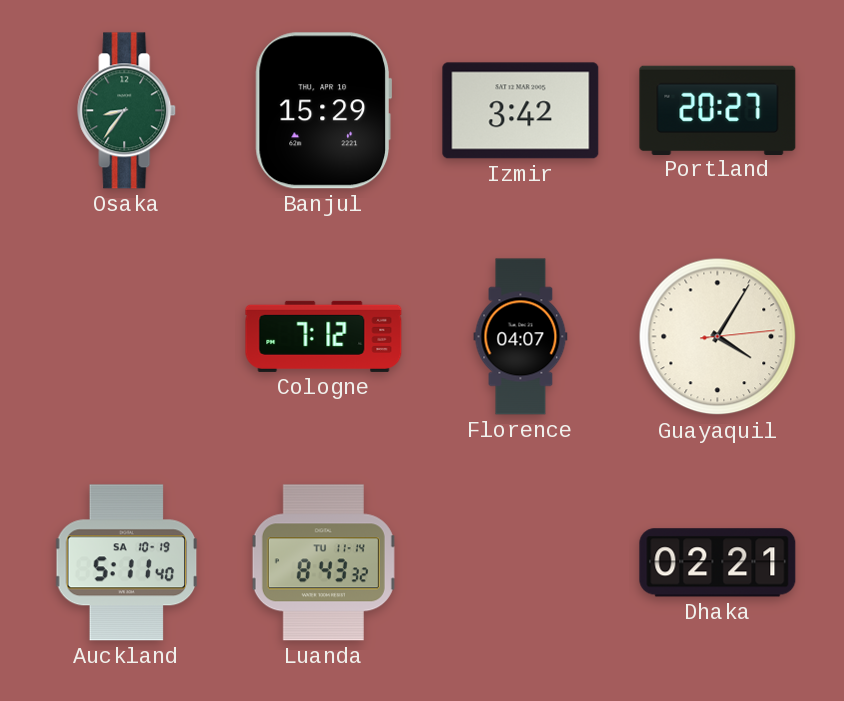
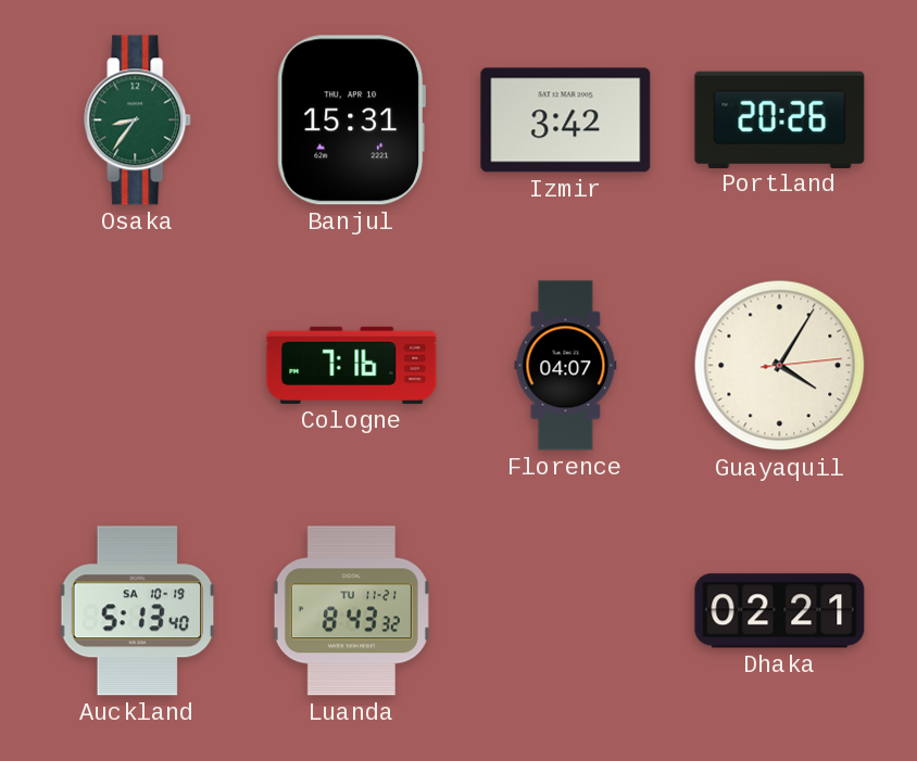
Banjul: 15:29 -> 15:31 (351, 121)
Portland: 20:27 -> 20:26 (780, 119)
Cologne: 7:12 -> 7:16 (352, 365)
Auckland: 5:11 -> 5:13 (138, 611)
Luanda date: TU 11-14 -> TU 11-21 (351, 611)
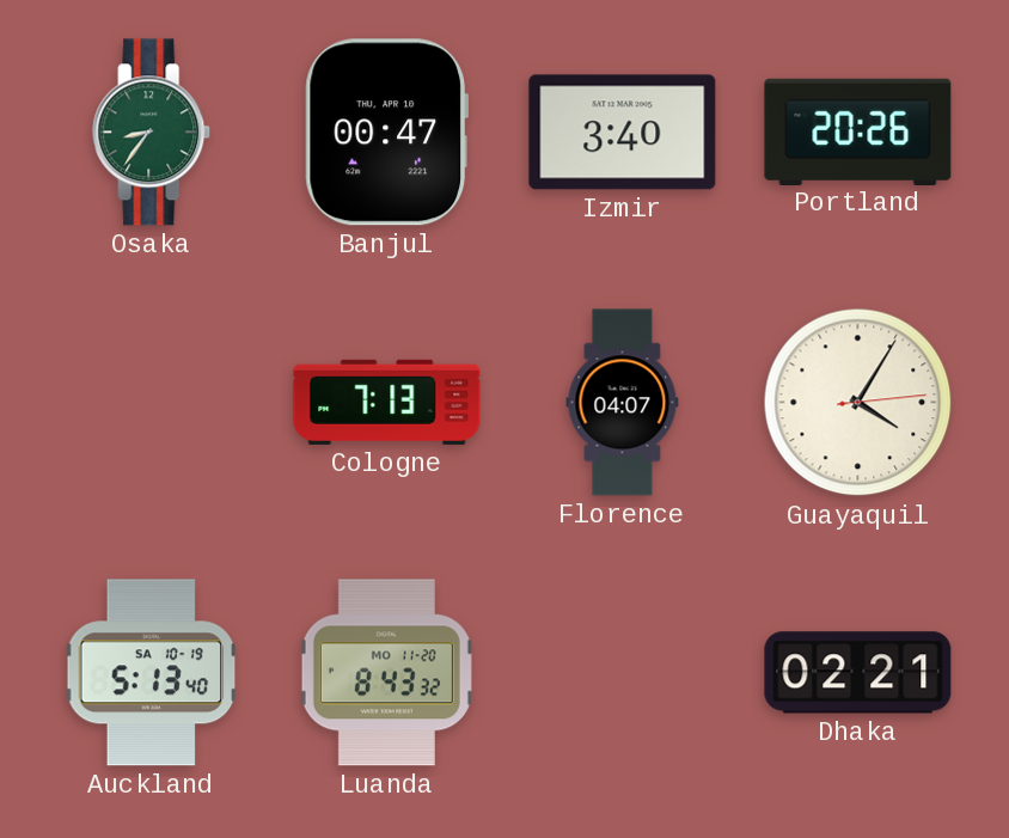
Banjul: 15:31 -> 00:47 (386, 133)
Izmir: 3:42 -> 3:40 (623, 133)
Cologne: 7:16 -> 7:13 (387, 402)
Luanda date: TU 11-21 -> MO 11-20 (386, 673)
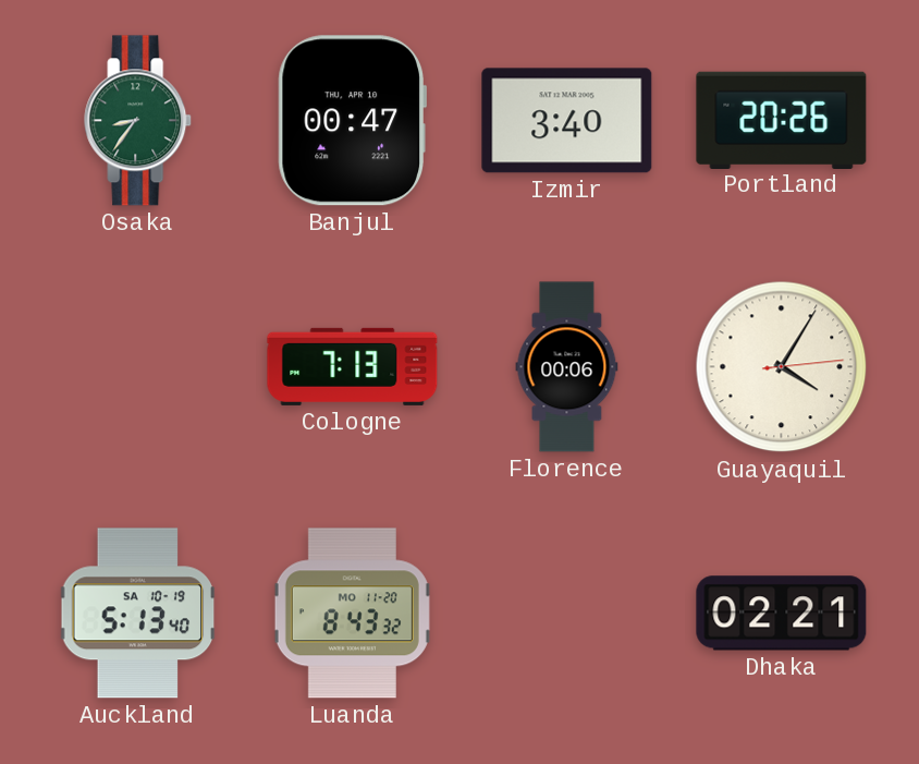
Florence: 04:07 -> 00:06 (567, 367)
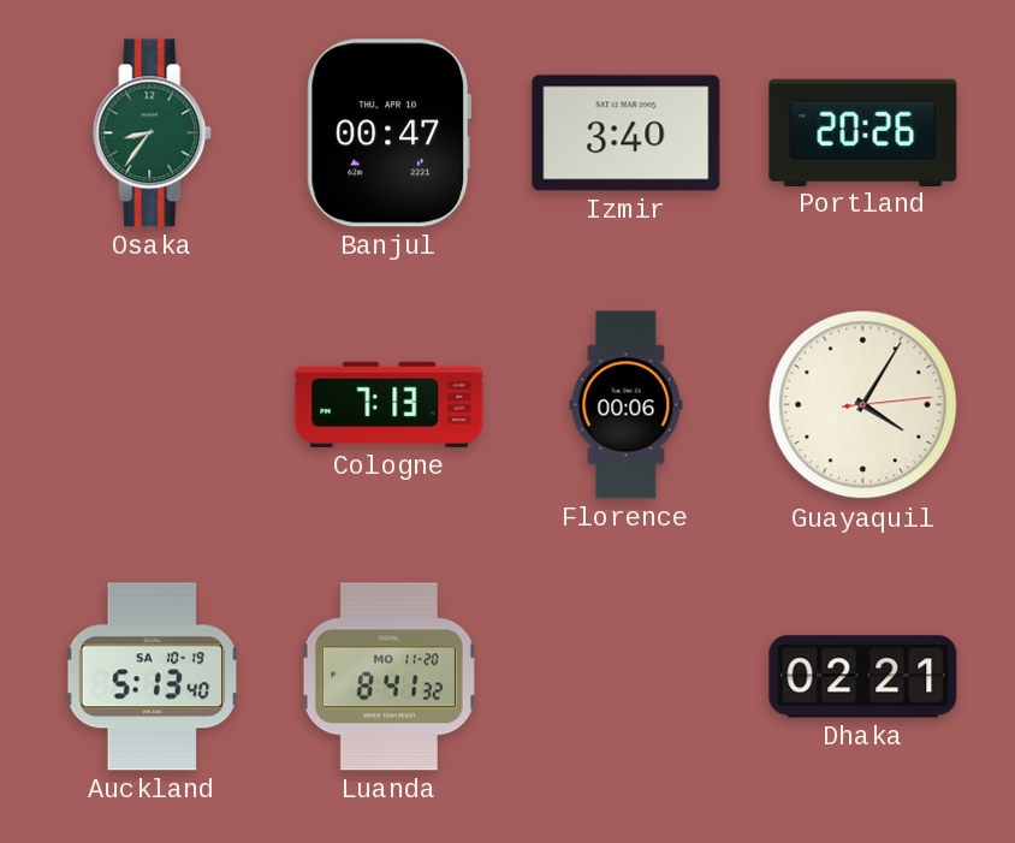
Luanda: 8:43 -> 8:41 (388, 677)
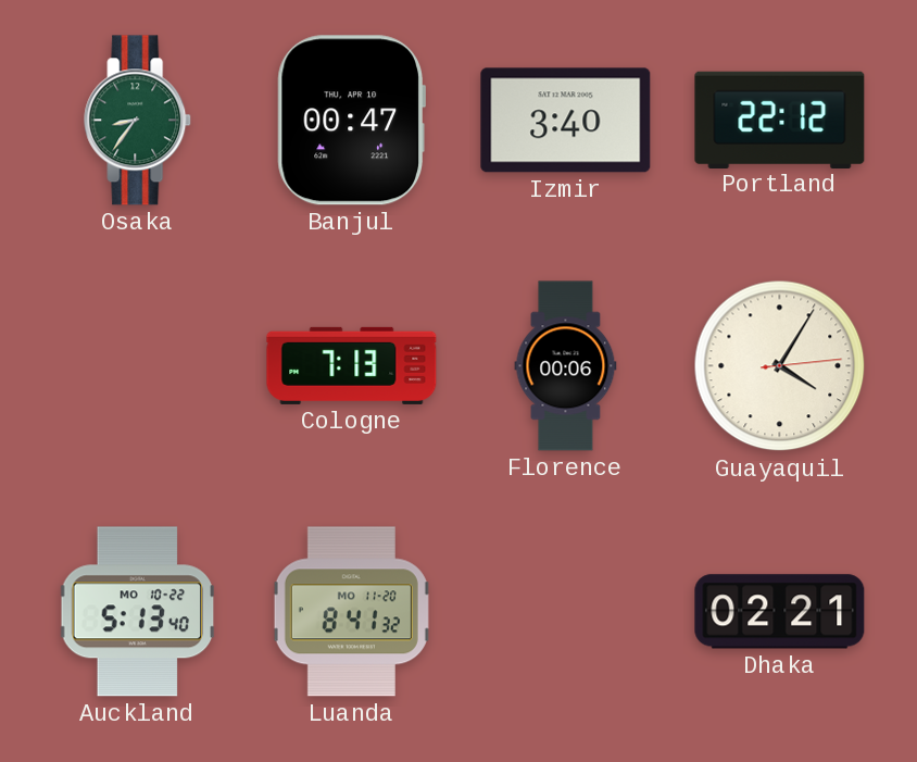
Portland: 20:26 -> 22:12 (780, 120)
Auckland date: SA 10-19 -> MO 10-22 (138, 612)
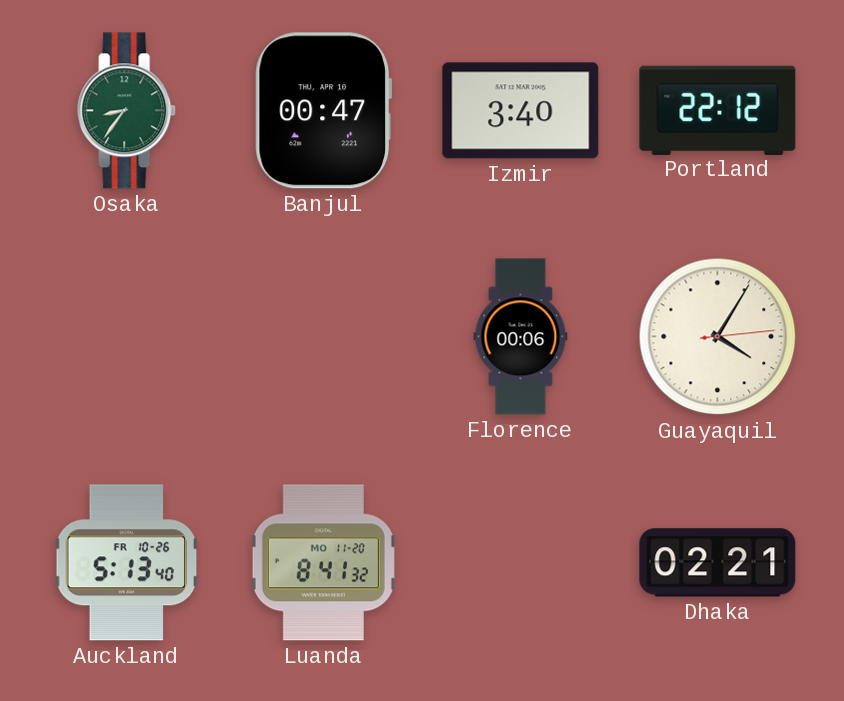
Cologne: 7:13 -> none (352, 365)
Auckland date: MO 10-22 -> FR 10-26 (127, 563)
